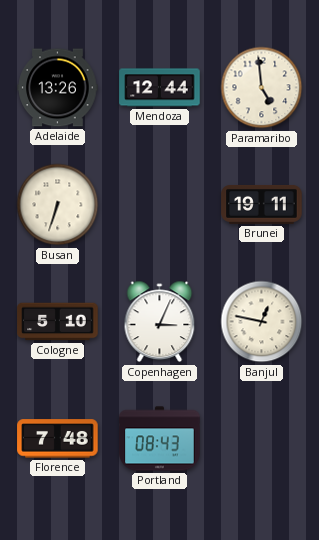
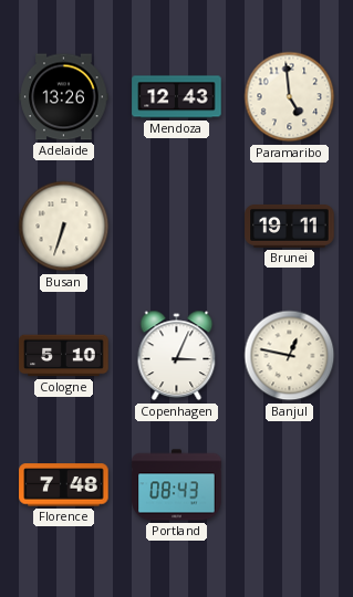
Mendoza: 12:44 -> 12:43 (177, 97)
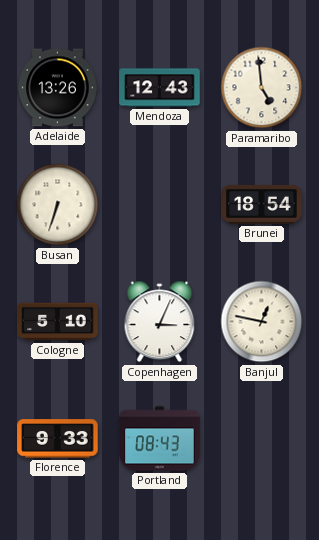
Brunei: 19:11 -> 18:54 (262, 205)
Florence: 7:48 -> 9:33 (58, 439)
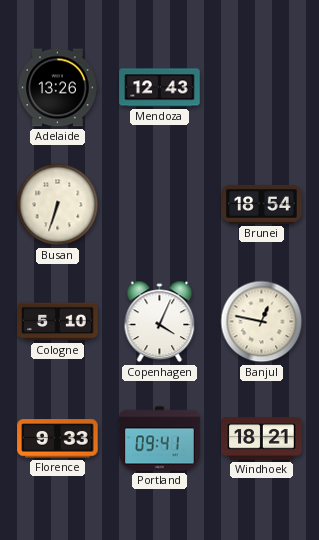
Paramaribo: 4:59 -> none (262, 88)
Copenhagen: 3:04 -> 4:04 (160, 322)
Portland: 08:43 -> 09:41 (160, 439)
Windhoek: none -> 18:21 (262, 439)
